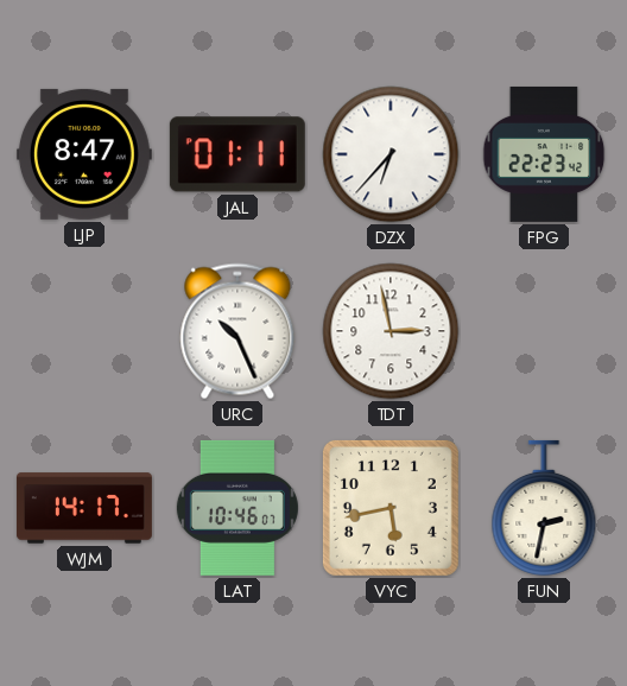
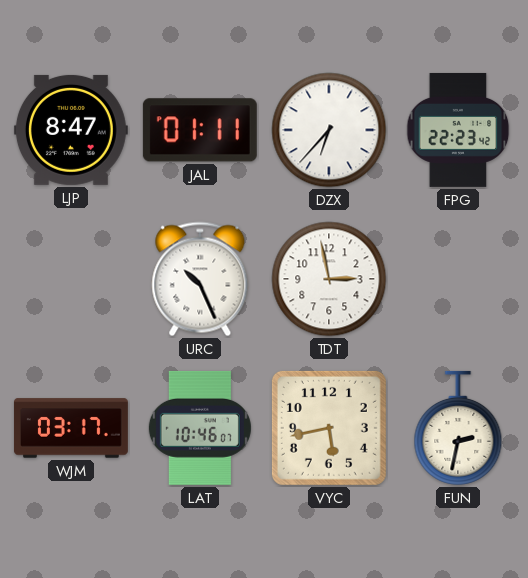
WJM: 14:17 -> 03:17 (71, 428)
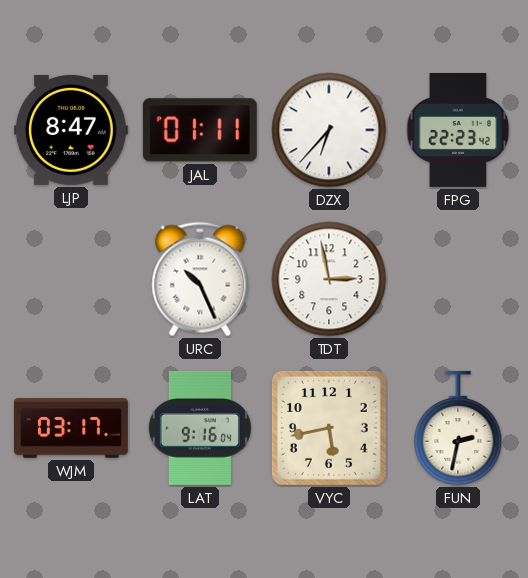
LAT: 10:46 -> 9:16 (200, 428)
